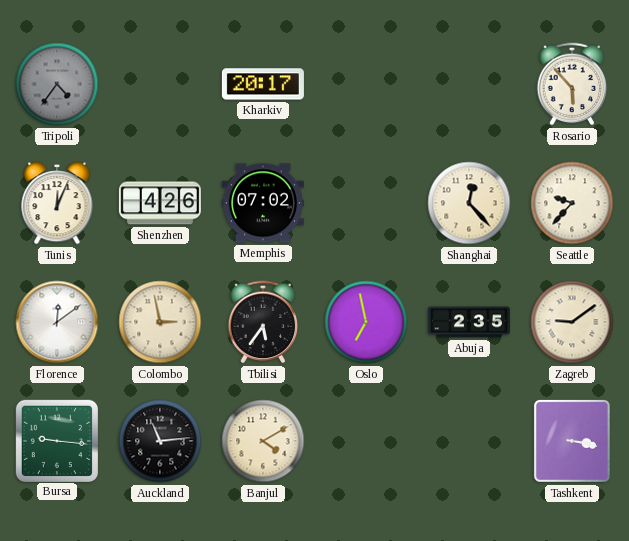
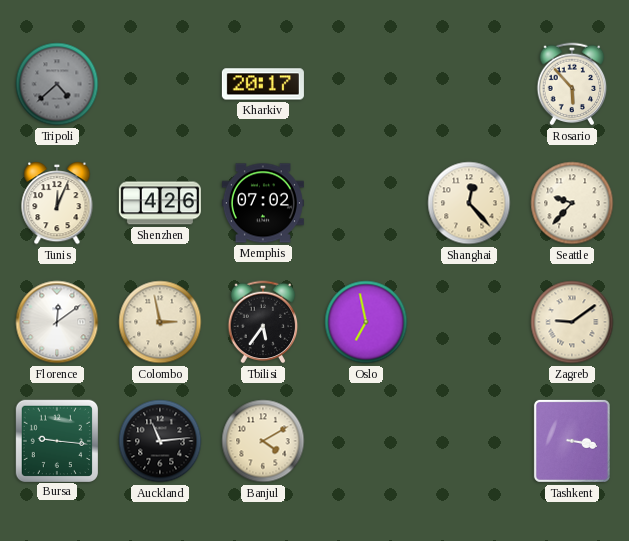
Tripoli: 4:36 -> 4:38 (57, 84)
Abuja: 2:35 -> none (469, 322)
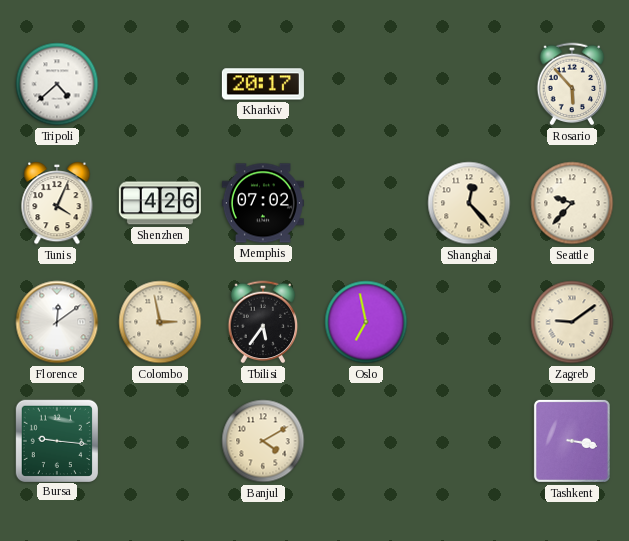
Tripoli dial: grey -> white (57, 84)
Tunis: 12:04 -> 4:04 (57, 203)
Auckland: 11:14 -> none (160, 441)
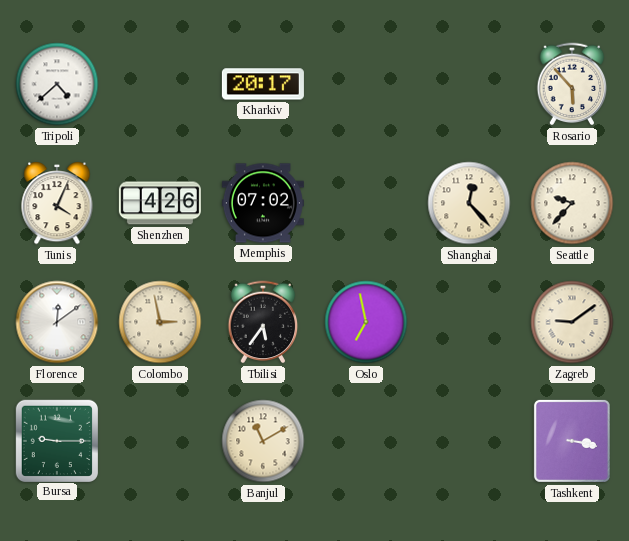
Bursa: 9:16 -> 9:15 (56, 440)
Banjul: 4:10 -> 11:10 (263, 441)
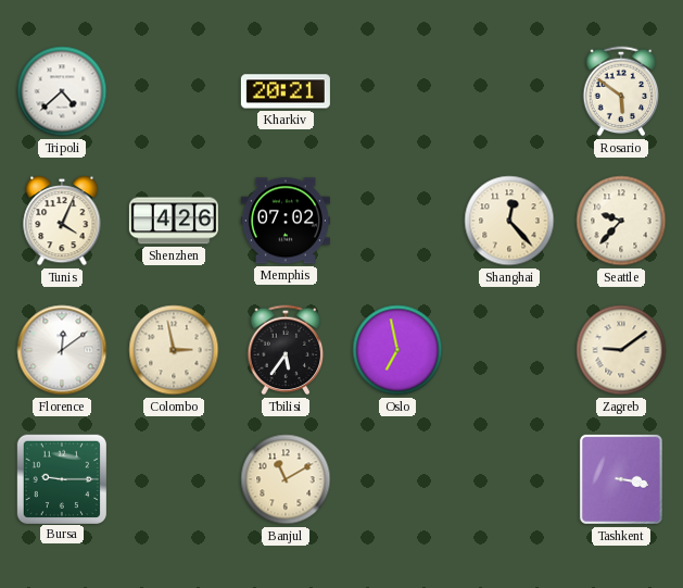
Kharkiv: 20:17 -> 20:21 (286, 91)
Rosario: 5:53 -> 5:51 (621, 91)
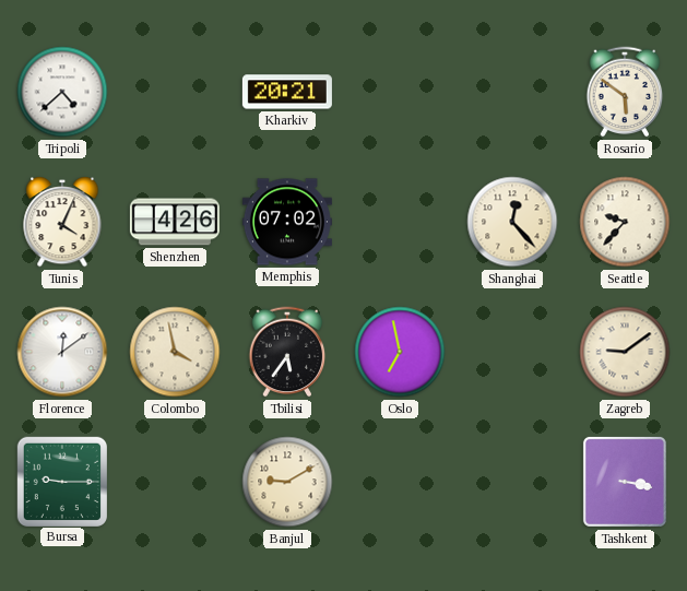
Colombo: 2:58 -> 3:58 (175, 352)
Banjul: 11:10 -> 9:10 (287, 482)
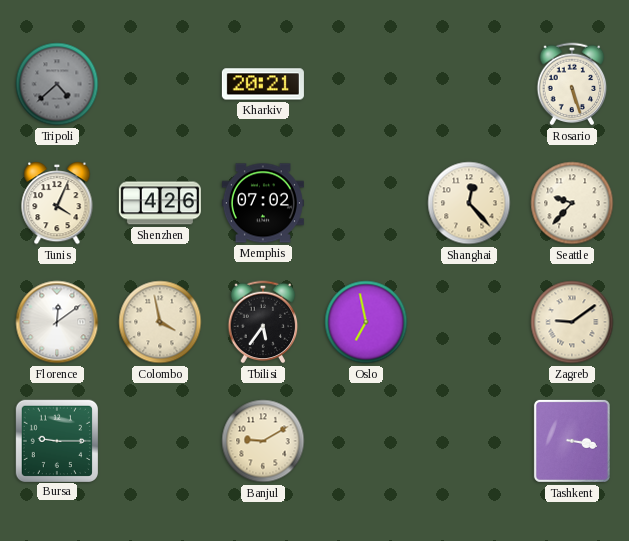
Tripoli dial: white -> grey (57, 84)
Rosario: 5:51 -> 5:27 (572, 84)
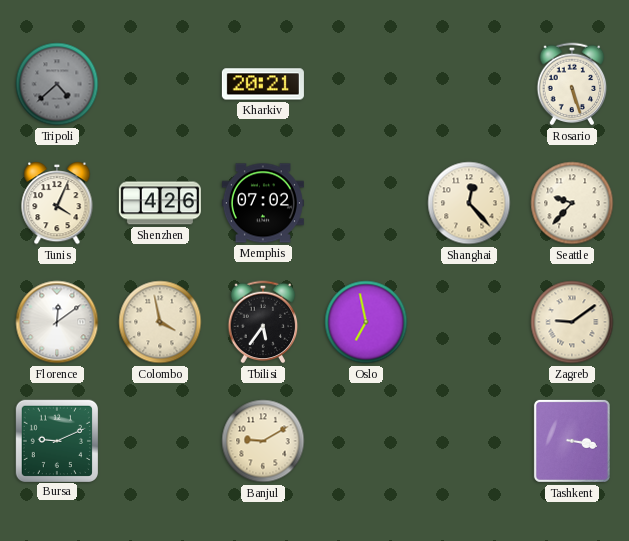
Bursa: 9:15 -> 9:11 (56, 440)
